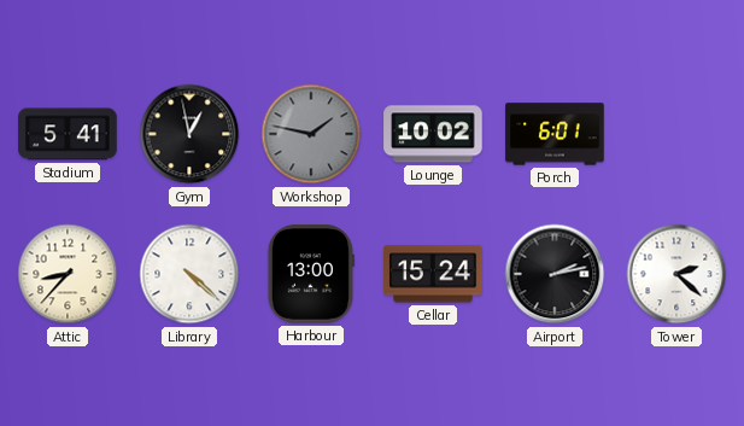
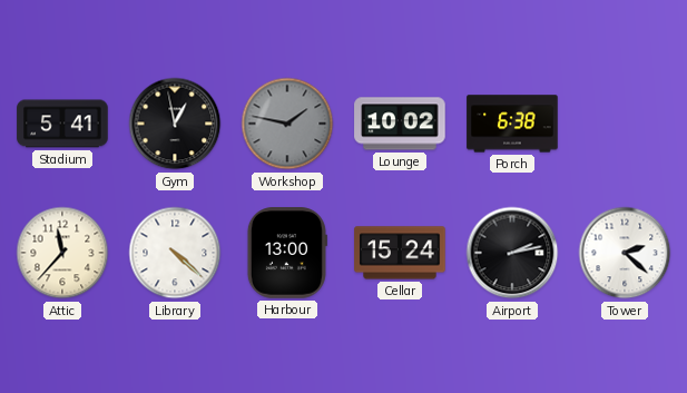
Porch: 6:01 -> 6:38 (512, 124)
Attic: 8:37 -> 11:37 (62, 253)
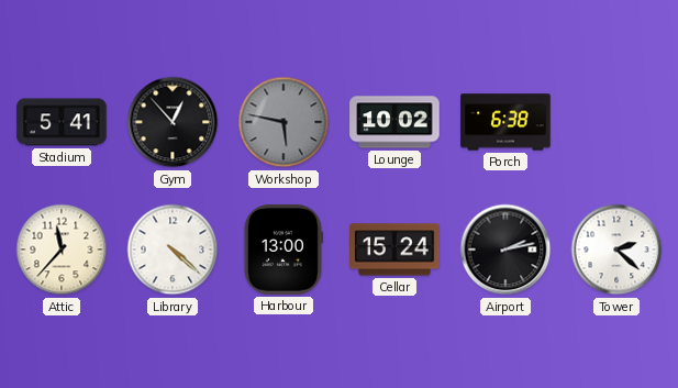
Gym: 12:58 -> 12:53 (173, 122)
Workshop: 1:47 -> 5:47 (284, 122)
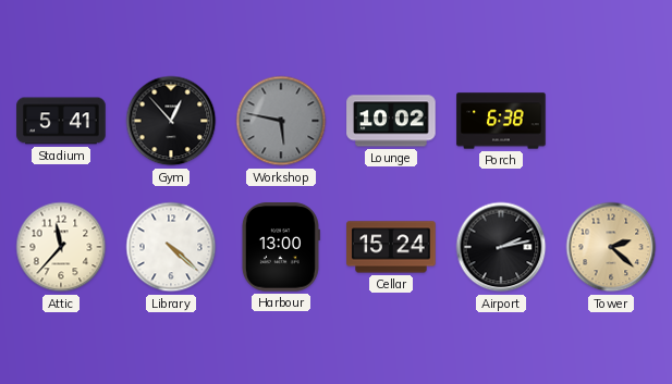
Tower dial: white -> champagne (611, 247)
